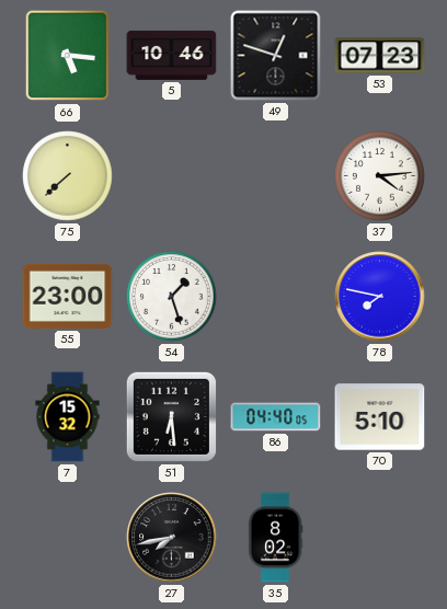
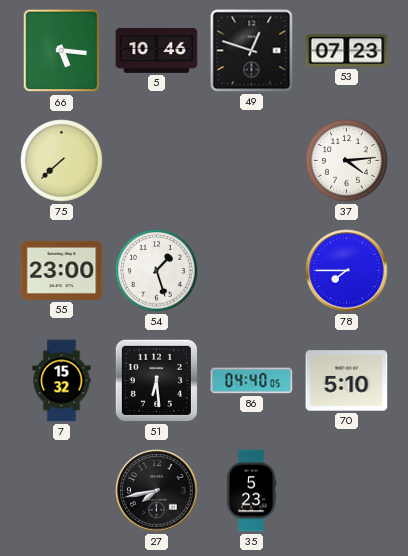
78: 7:47 -> 7:45 (347, 271)
35: 8:02 -> 5:23 (251, 491)
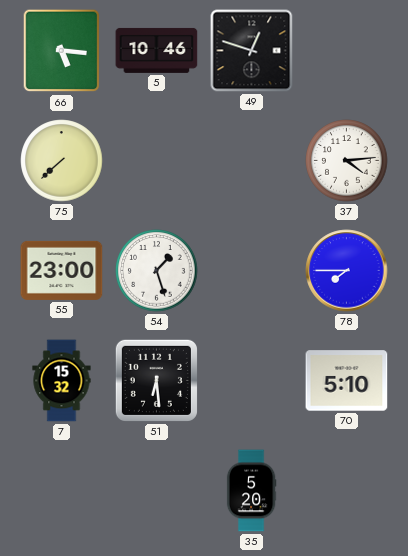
53: 07:23 -> none (347, 51)
86: 04:40 -> none (252, 381)
27: 7:43 -> none (157, 491)
35: 5:23 -> 5:20 (251, 491)
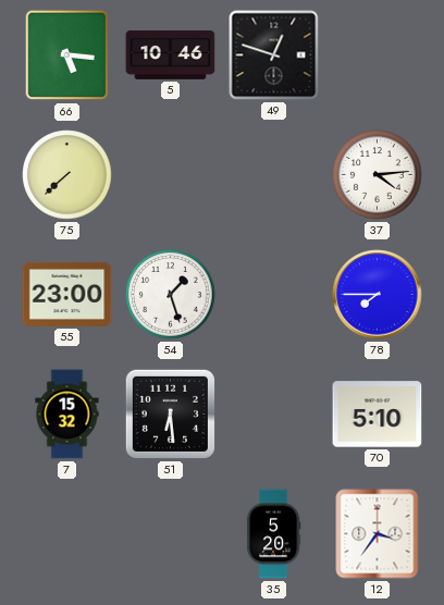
12: none -> 3:36 (378, 534)
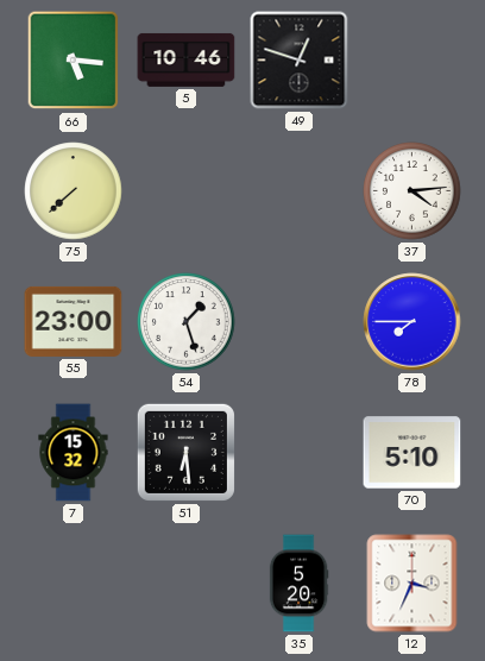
12: 3:36 -> 3:34 (412, 584)
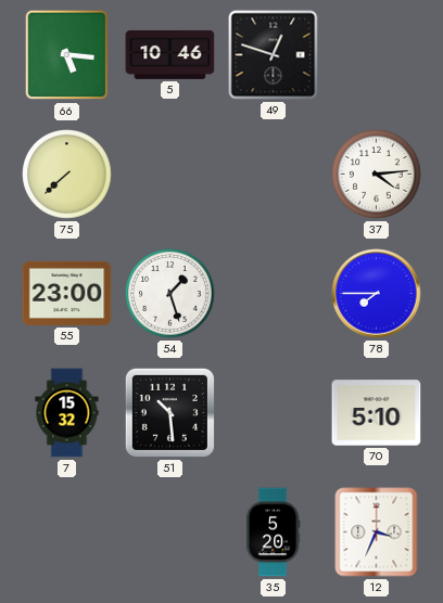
51: 6:29 -> 10:29 (169, 412)
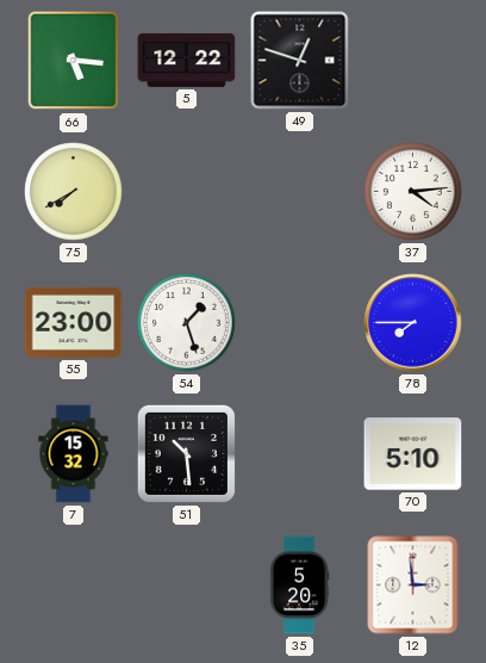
5: 10:46 -> 12:22 (187, 60)
75: 7:38 -> 7:40 (74, 192)
12: 3:34 -> 2:59 (413, 585)
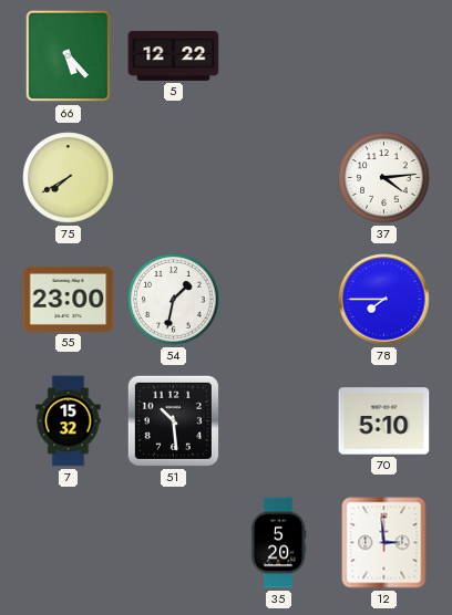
66: 5:16 -> 5:23 (69, 56)
49: 12:48 -> none (300, 61)
54: 1:27 -> 1:32 (174, 300)
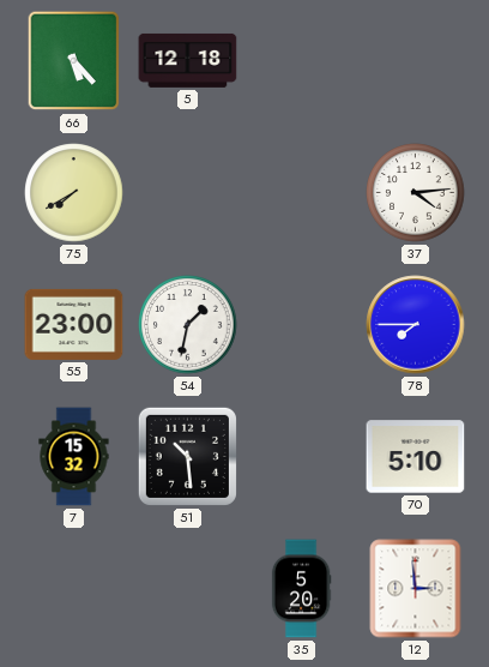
5: 12:22 -> 12:18 (188, 60)
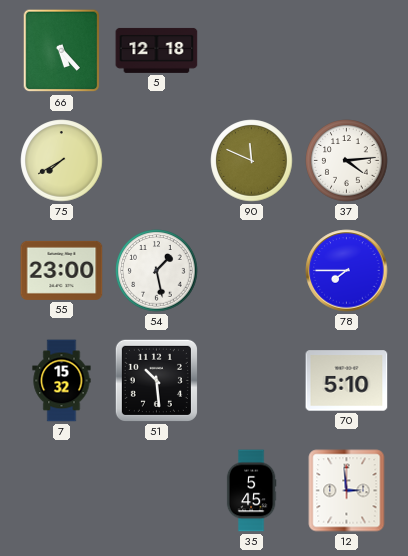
90: none -> 11:49 (252, 161)
54: 1:32 -> 1:28 (157, 271)
35: 5:20 -> 5:45 (251, 491)
